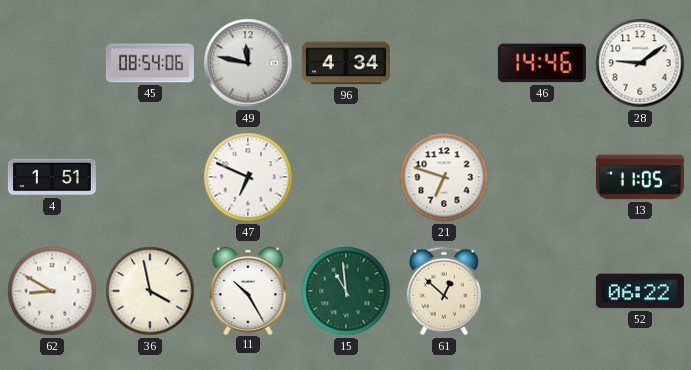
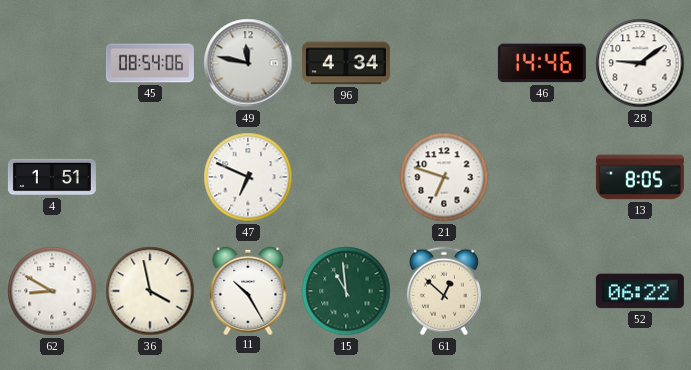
13: 11:05 -> 8:05 (640, 177)
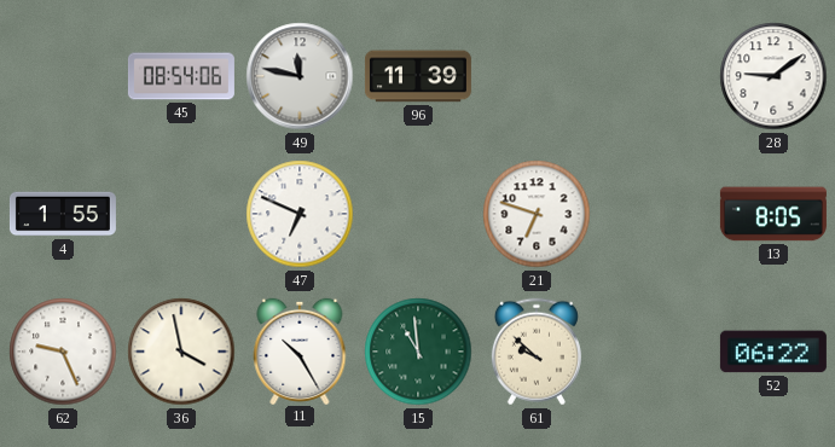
96: 4:34 -> 11:39 (418, 76)
46: 14:46 -> none (542, 63)
4: 1:51 -> 1:55 (63, 214)
62: 8:50 -> 9:26 (63, 352)
61: 12:52 -> 9:52 (537, 352)
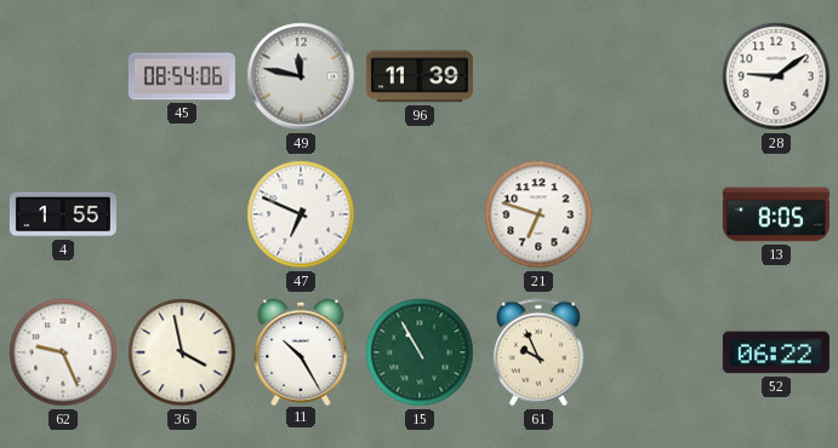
15: 10:59 -> 10:55 (420, 352)
61: 9:52 -> 9:56 (538, 352)
